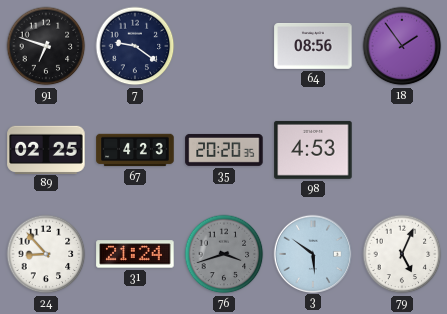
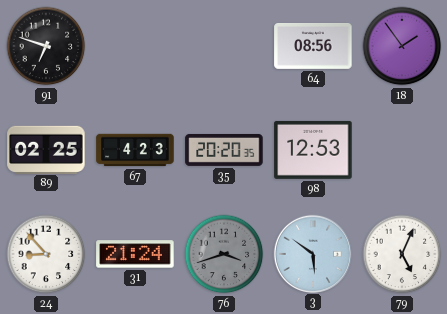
7: 9:21 -> none (135, 46)
98: 4:53 -> 12:53 (313, 150)
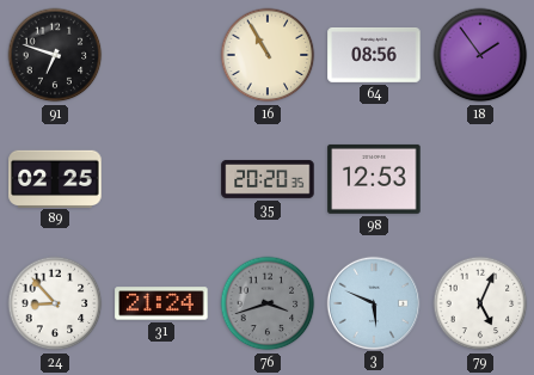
16: none -> 10:55 (268, 55)
67: 4:23 -> none (135, 150)
3: 5:51 -> 5:49 (373, 302)
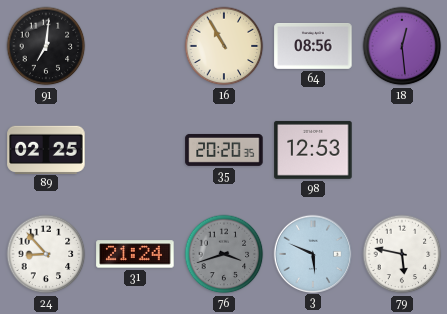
91: 6:48 -> 7:01 (46, 46)
18: 1:54 -> 12:29 (402, 46)
79: 5:04 -> 5:47 (402, 254)
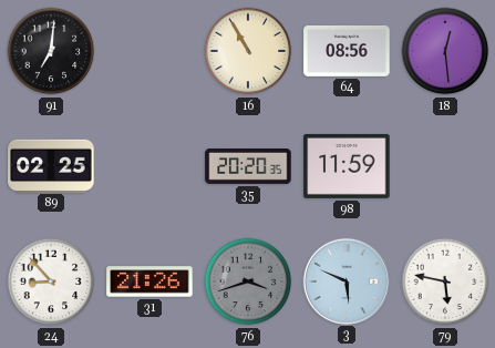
98: 12:53 -> 11:59 (347, 166)
31: 21:24 -> 21:26 (149, 282)
